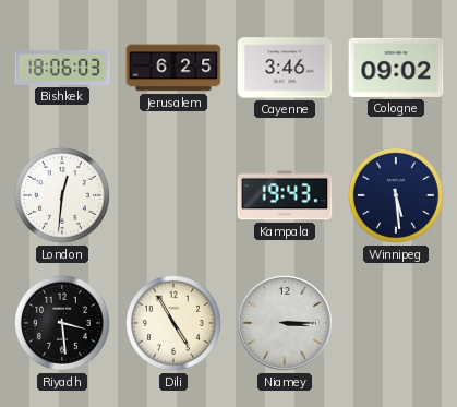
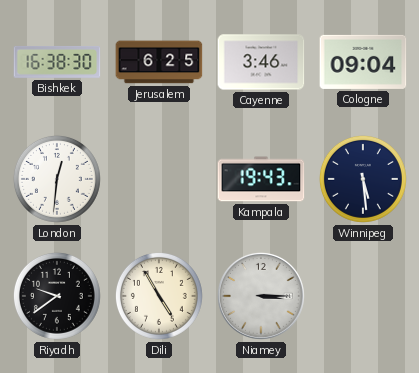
Bishkek: 18:06 -> 16:38 (57, 62)
Cologne: 09:02 -> 09:04 (363, 62)
Riyadh: 3:29 -> 9:39 (57, 296)
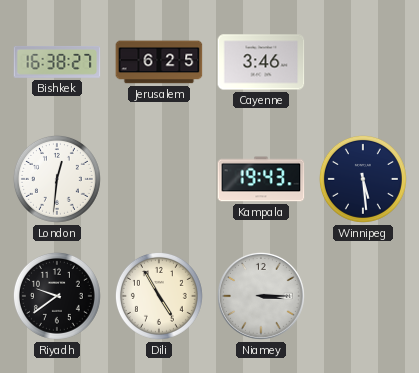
Bishkek: 16:38:30 -> 16:38:27 (57, 62)
Cologne: 09:04 -> none (363, 62)
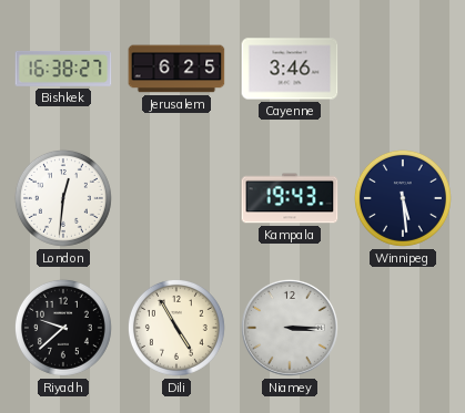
Riyadh: 9:39 -> 9:38 (63, 328)
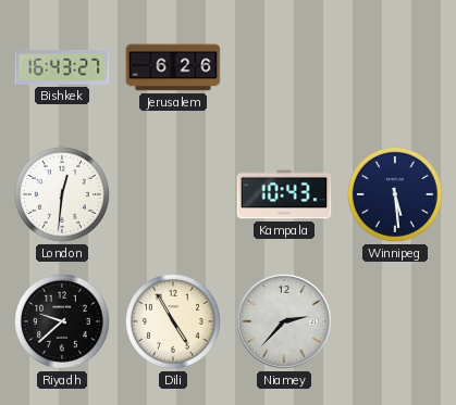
Bishkek: 16:38 -> 16:43 (62, 67)
Jerusalem: 6:25 -> 6:26 (173, 67)
Cayenne: 3:46 -> none (290, 69)
Kampala: 19:43 -> 10:43 (284, 194)
Niamey: 3:15 -> 2:37 (284, 321)
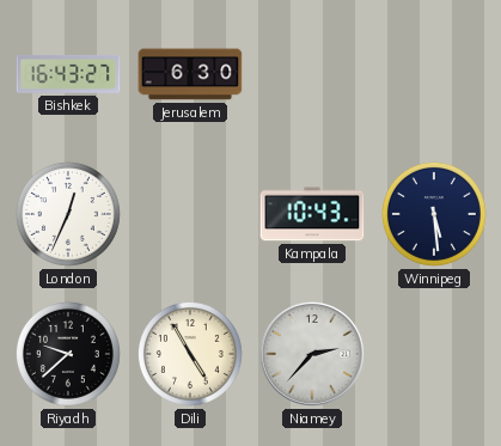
Jerusalem: 6:26 -> 6:30 (190, 74)
London: 12:31 -> 12:34 (68, 214)
